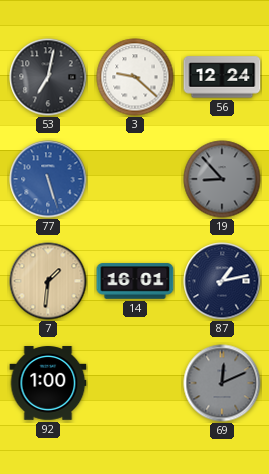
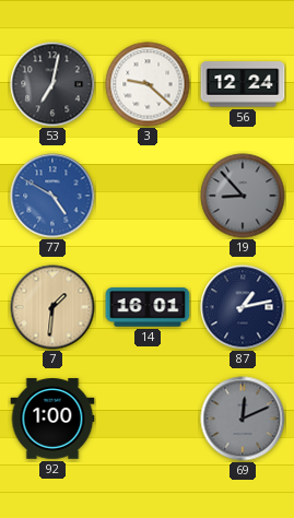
77: 5:27 -> 4:50 (52, 196)
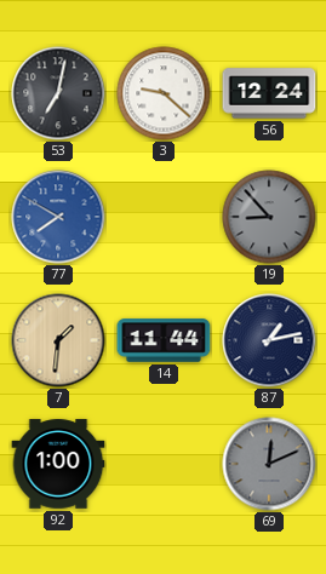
77: 4:50 -> 7:50 (58, 217)
14: 16:01 -> 11:44 (164, 340)
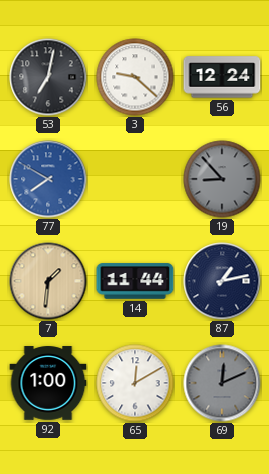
65: none -> 12:10 (135, 383)
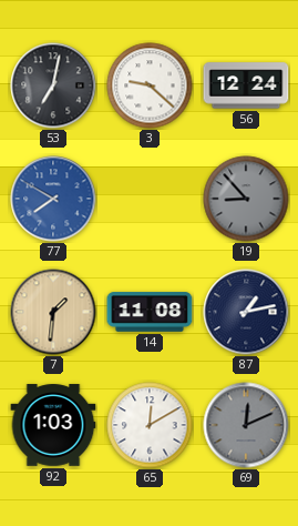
14: 11:44 -> 11:08 (150, 312)
92: 1:00 -> 1:03 (53, 425)
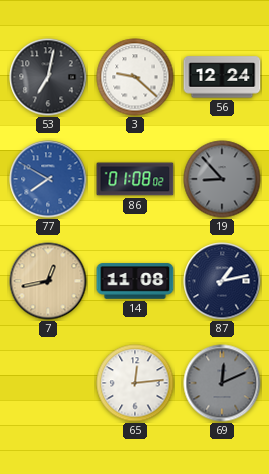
86: none -> 01:08 (135, 179)
7: 1:31 -> 12:43 (48, 281)
92: 1:03 -> none (53, 425)
65: 12:10 -> 12:14 (135, 383)
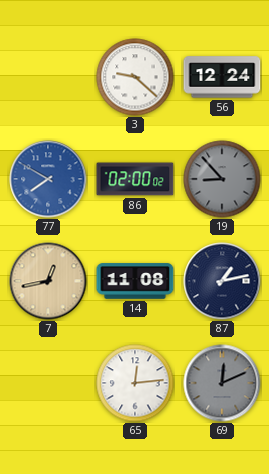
53: 7:02 -> none (48, 77)
86: 01:08 -> 02:00 (135, 179)
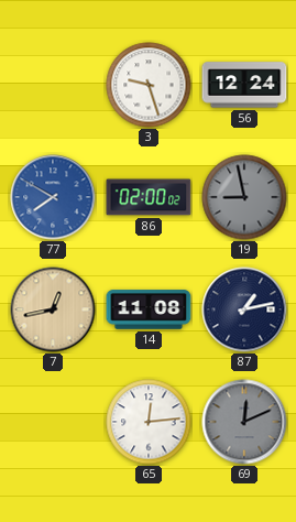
3: 9:22 -> 9:27 (149, 85)
19: 8:53 -> 8:58 (244, 197)
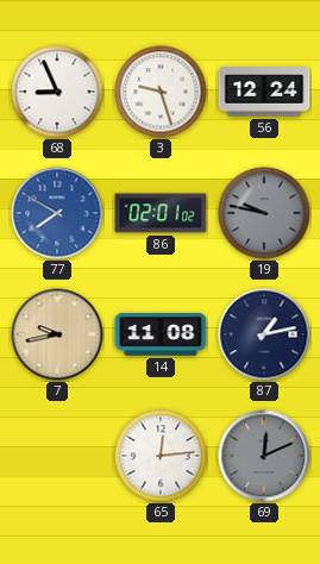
68: none -> 8:56 (57, 92)
86: 02:00 -> 02:01 (161, 213)
19: 8:58 -> 9:47 (264, 213)
7: 12:43 -> 9:43 (57, 334)
